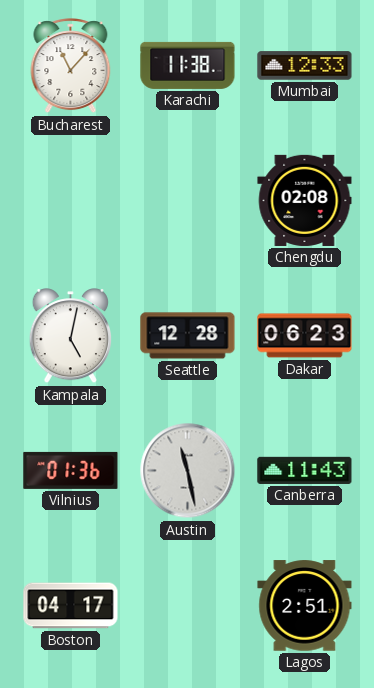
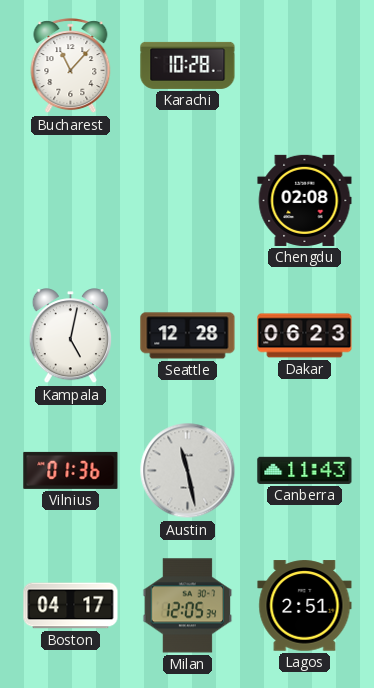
Karachi: 11:38 -> 10:28 (188, 65)
Mumbai: 12:33 -> none (305, 66)
Milan: none -> 12:05 (188, 606)
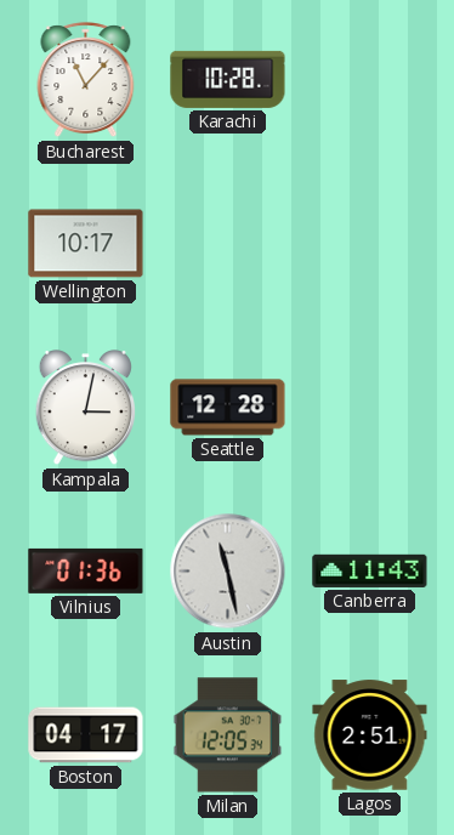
Wellington: none -> 10:17 (86, 244)
Chengdu: 02:08 -> none (305, 200)
Kampala: 5:02 -> 3:02 (85, 408)
Dakar: 06:23 -> none (305, 336)
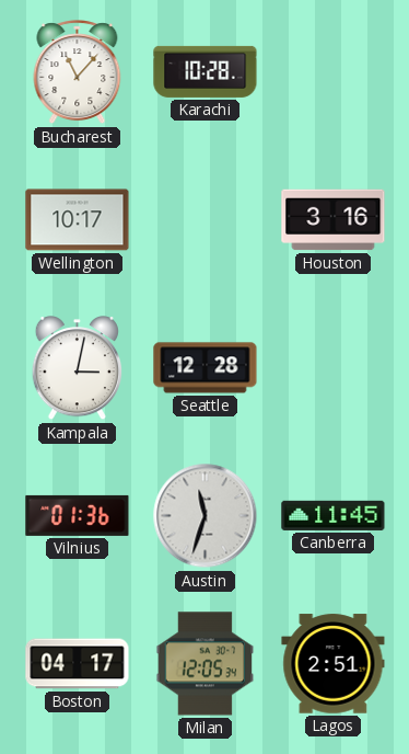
Houston: none -> 3:16 (334, 220)
Austin: 11:28 -> 11:33 (206, 516)
Canberra: 11:43 -> 11:45 (334, 515)
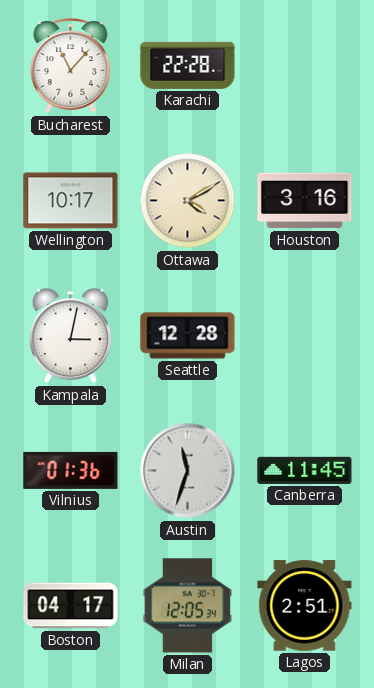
Karachi: 10:28 -> 22:28 (188, 65)
Ottawa: none -> 4:10 (188, 201)
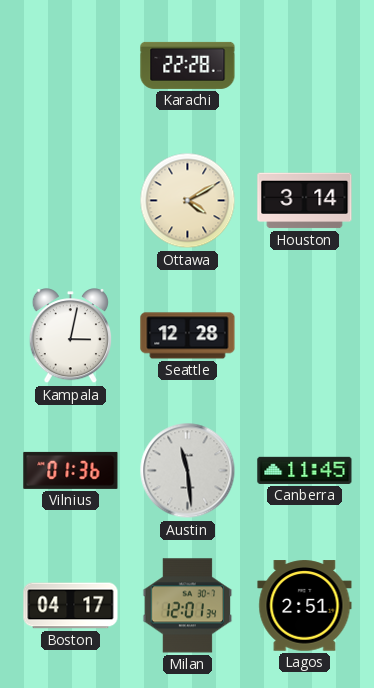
Bucharest: 11:07 -> none (71, 66)
Wellington: 10:17 -> none (71, 201)
Houston: 3:16 -> 3:14 (305, 201)
Austin: 11:33 -> 11:29 (188, 471)
Milan: 12:05 -> 12:01 (188, 606)
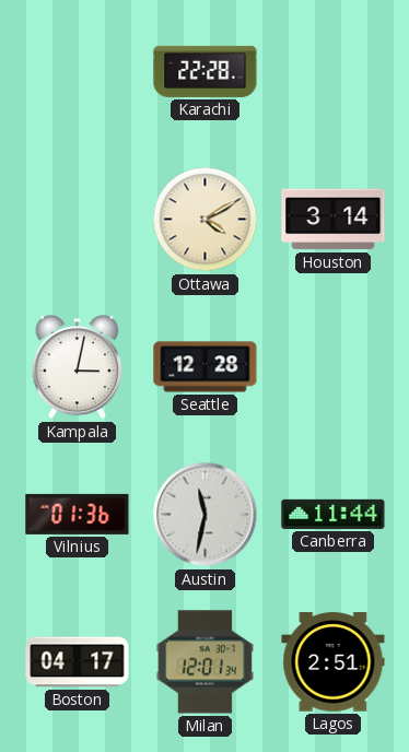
Austin: 11:29 -> 11:32 (206, 515)
Canberra: 11:45 -> 11:44 (334, 514)
